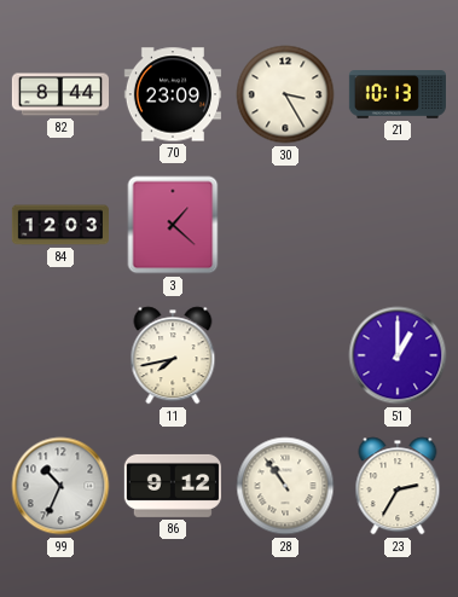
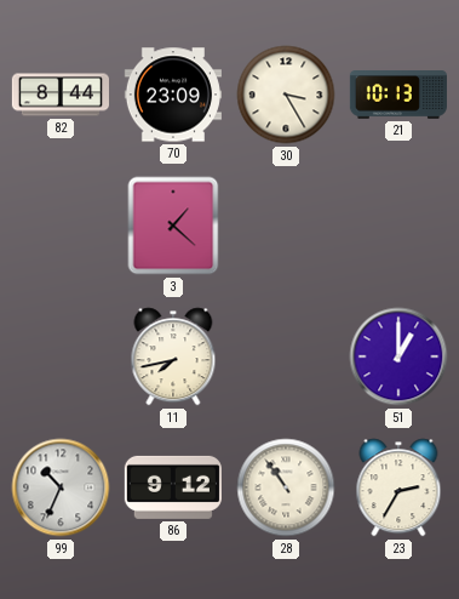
84: 12:03 -> none (60, 225)
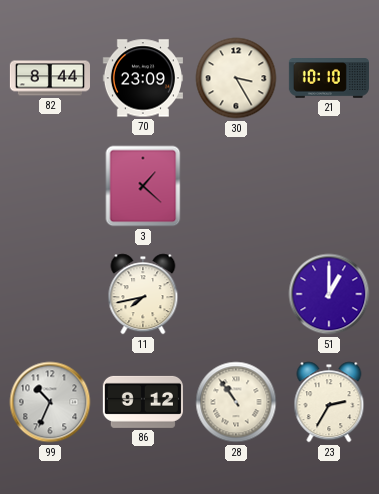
21: 10:13 -> 10:10 (329, 79)
